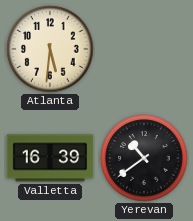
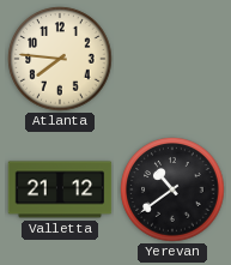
Atlanta: 5:31 -> 7:46 (60, 59)
Valletta: 16:39 -> 21:12 (60, 189)
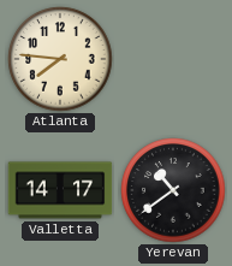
Valletta: 21:12 -> 14:17 (60, 190)
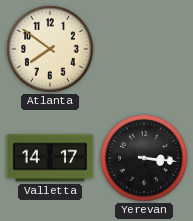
Atlanta: 7:46 -> 7:51 (50, 49)
Yerevan: 10:39 -> 3:16 (144, 158)
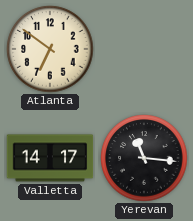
Atlanta: 7:51 -> 6:51 (50, 49)
Yerevan: 3:16 -> 11:16 (144, 158)
